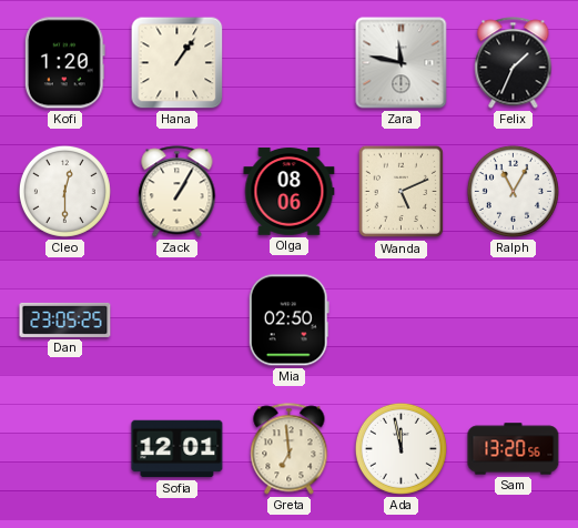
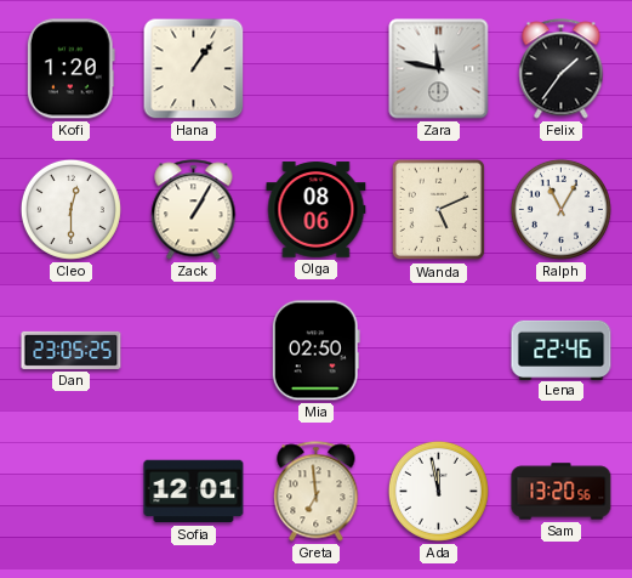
Felix: 1:34 -> 1:36 (562, 69)
Lena: none -> 22:46 (562, 350)
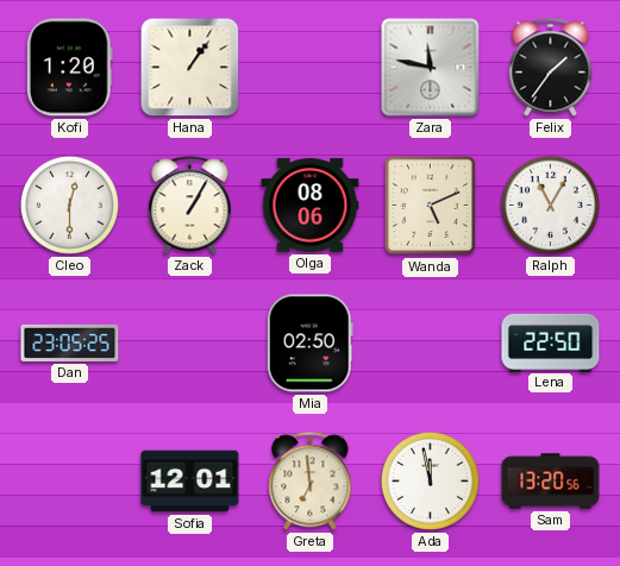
Lena: 22:46 -> 22:50 (551, 342)
